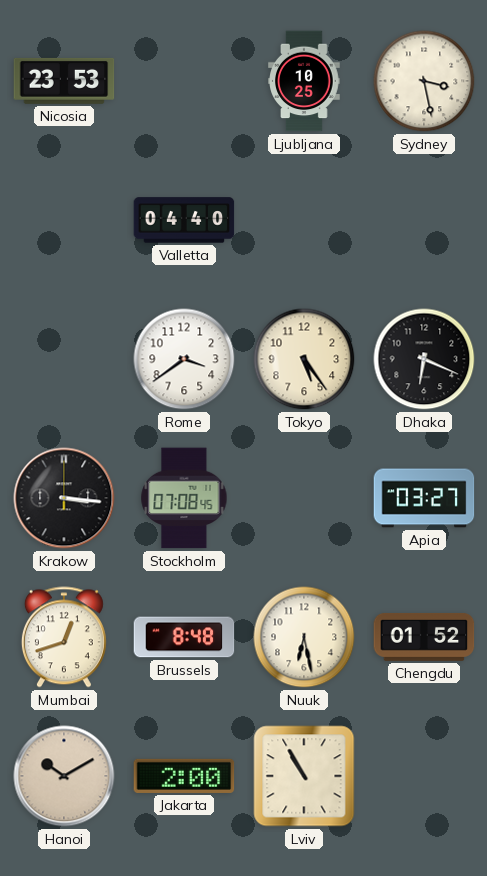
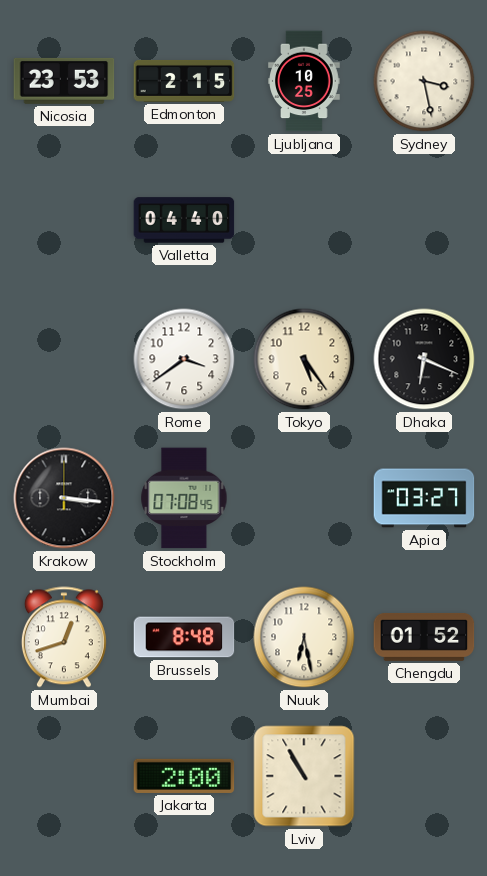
Edmonton: none -> 2:15 (184, 81)
Hanoi: 10:10 -> none (64, 776)
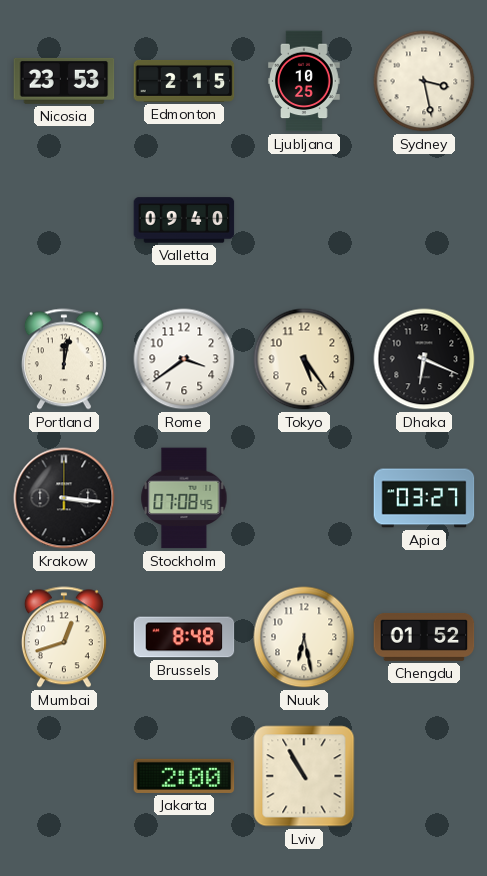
Valletta: 04:40 -> 09:40 (184, 220)
Portland: none -> 12:02 (64, 359)
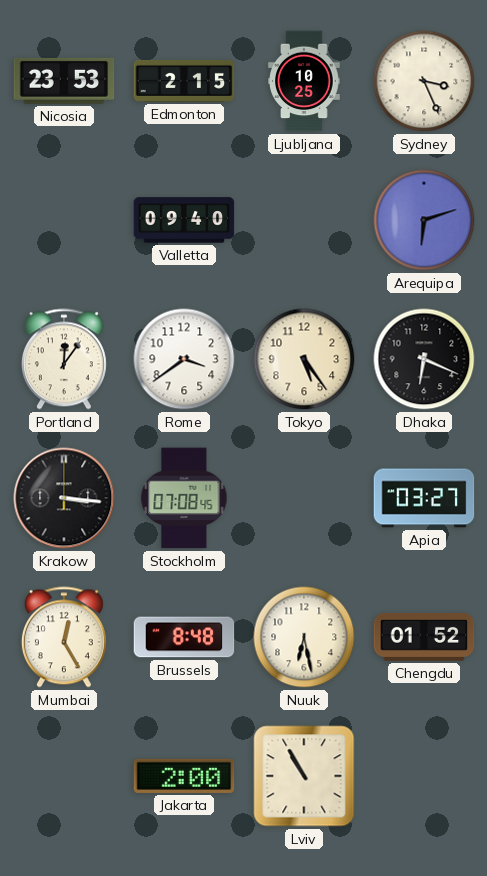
Sydney: 3:28 -> 3:26 (424, 81)
Arequipa: none -> 6:12 (424, 220)
Portland: 12:02 -> 12:06 (64, 359)
Mumbai: 12:42 -> 12:25 (64, 637)
